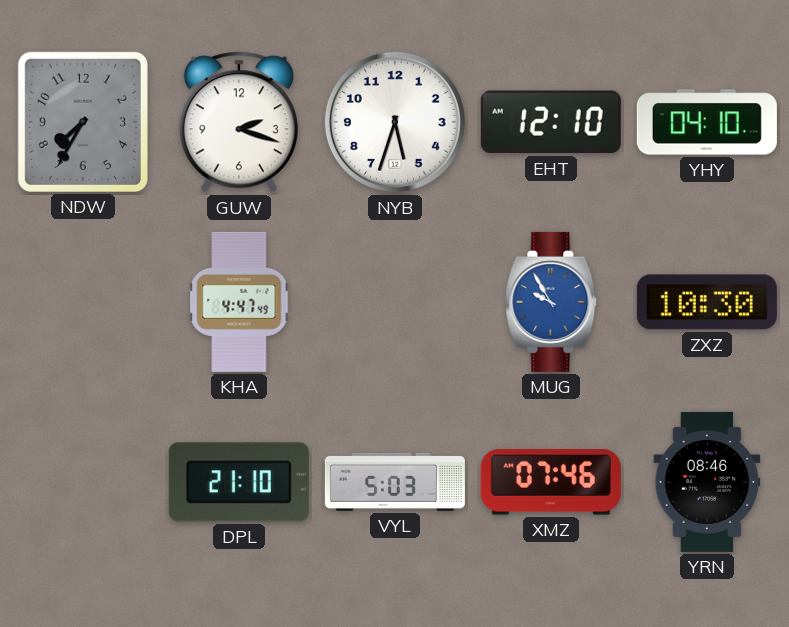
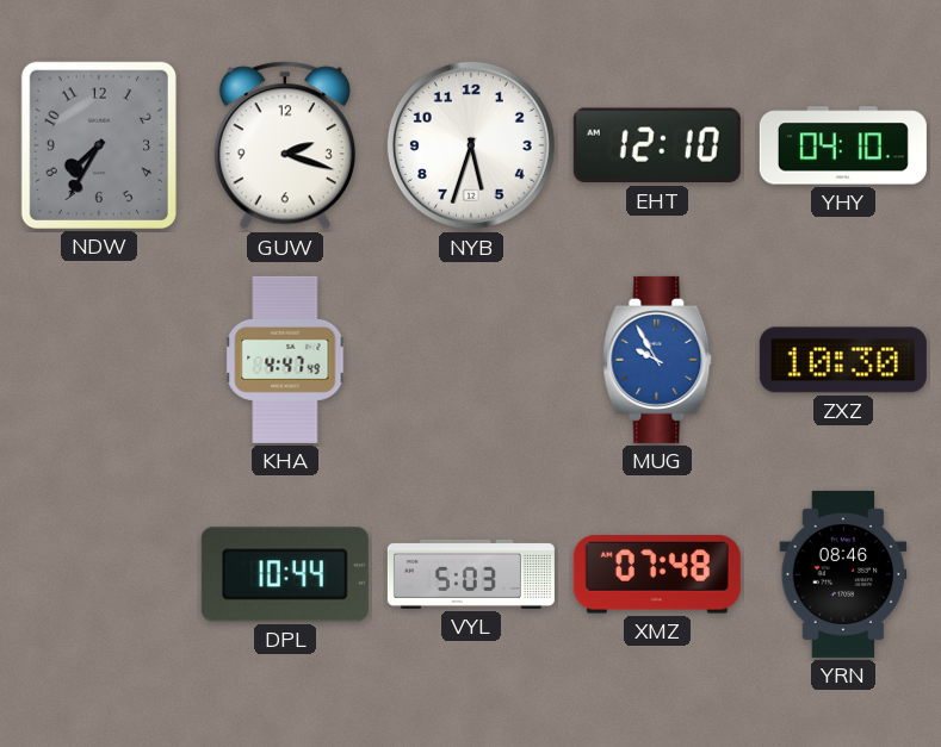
DPL: 21:10 -> 10:44 (285, 574)
XMZ: 07:46 -> 07:48 (657, 574)
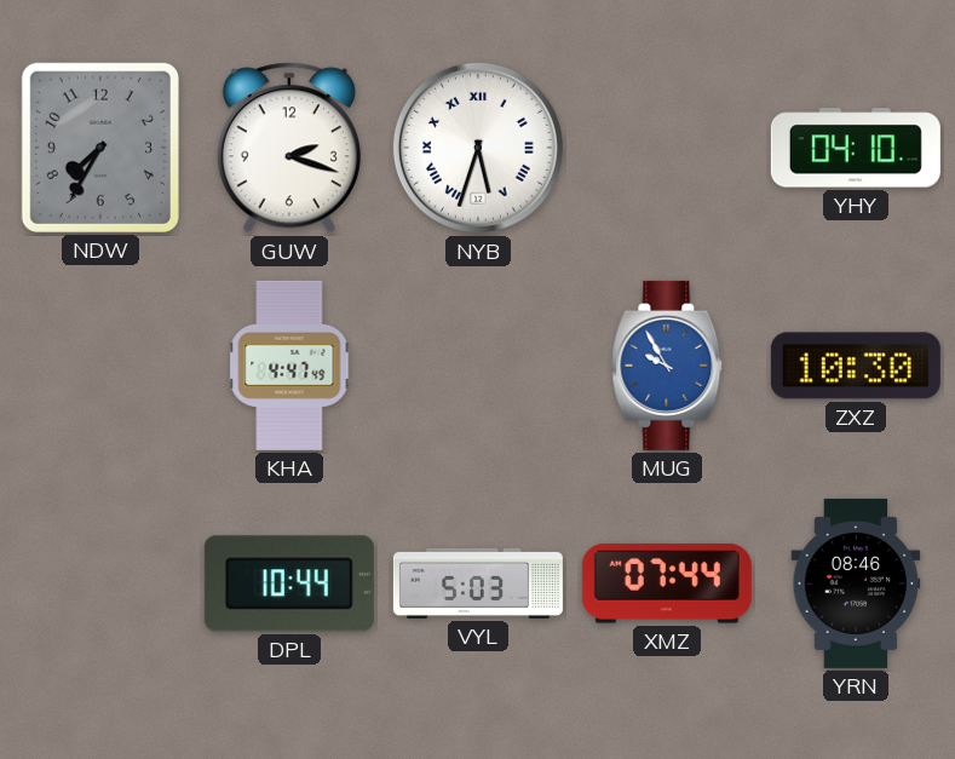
NYB numerals: Arabic -> Roman (478, 148)
EHT: 12:10 -> none (657, 145)
XMZ: 07:48 -> 07:44 (667, 583)
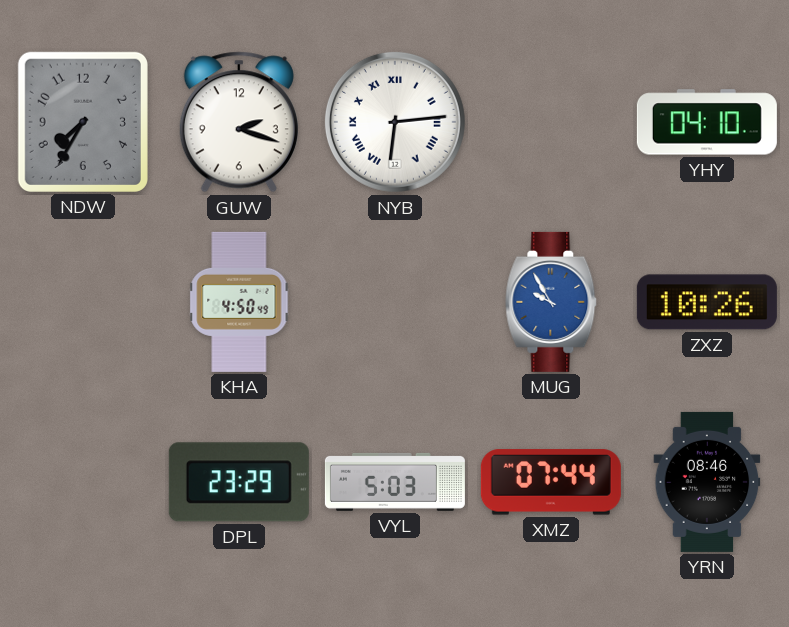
NYB: 5:33 -> 6:14 (395, 122)
KHA: 4:47 -> 4:50 (239, 302)
ZXZ: 10:30 -> 10:26 (707, 302)
DPL: 10:44 -> 23:29 (239, 482)
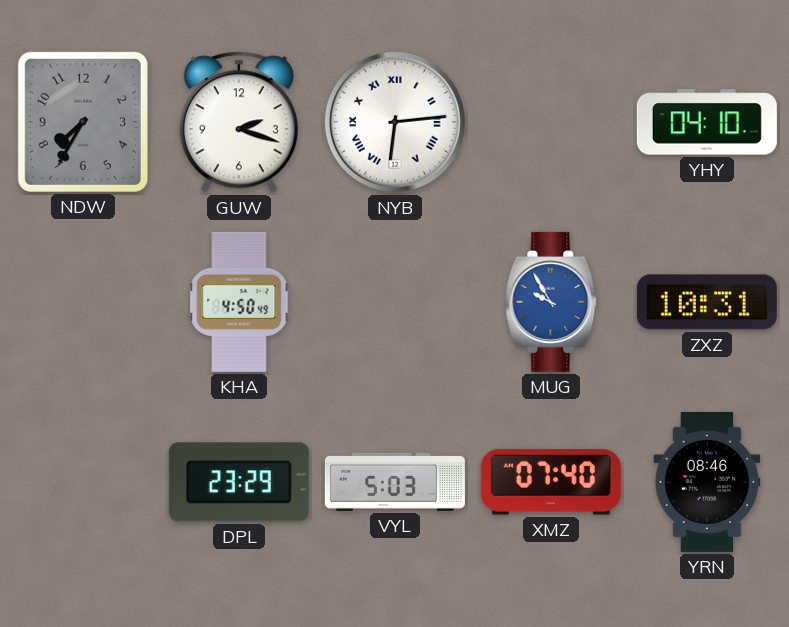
ZXZ: 10:26 -> 10:31 (707, 302)
XMZ: 07:44 -> 07:40 (551, 482)
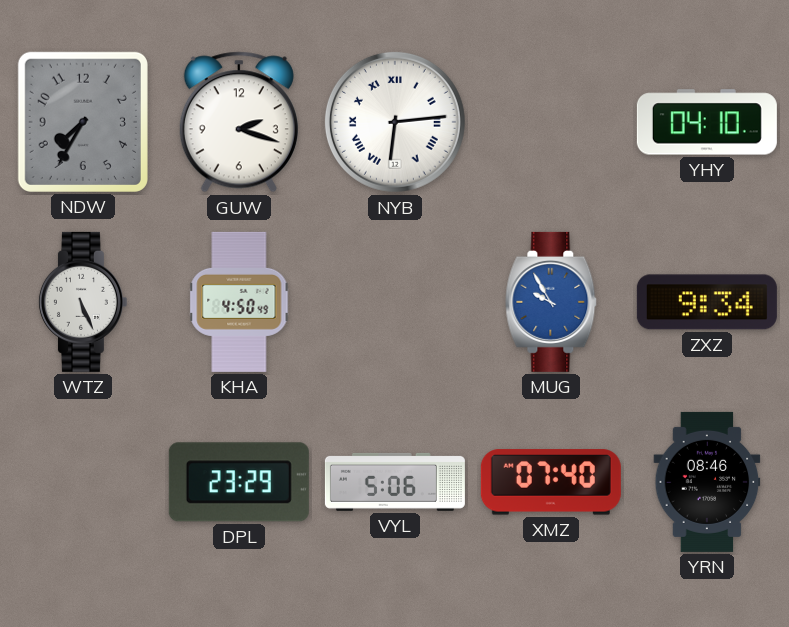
WTZ: none -> 5:26 (82, 302)
ZXZ: 10:31 -> 9:34 (707, 302)
VYL: 5:03 -> 5:06 (395, 482)
